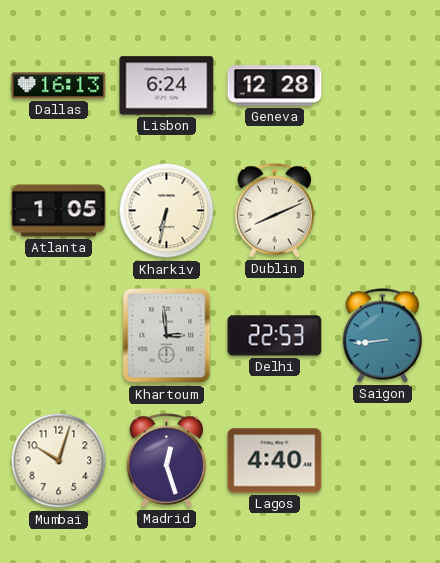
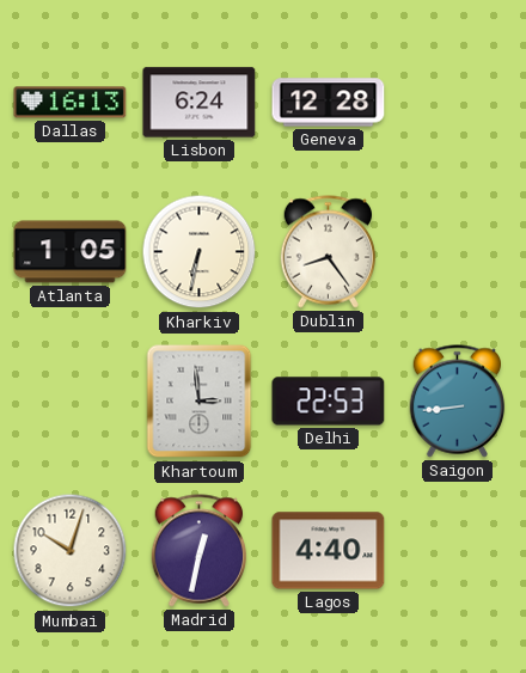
Dublin: 8:11 -> 8:24 (329, 252)
Madrid: 12:27 -> 12:32 (200, 551)
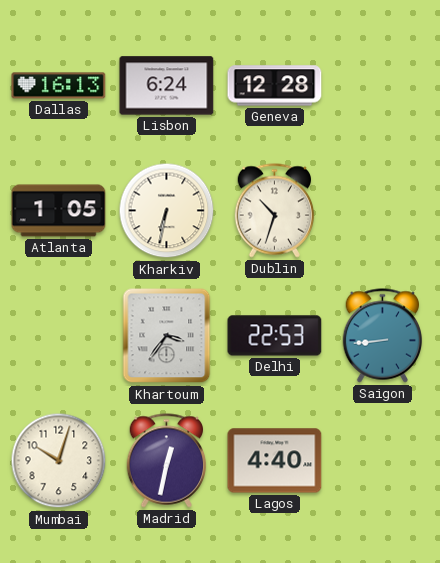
Dublin: 8:24 -> 10:33 (275, 211)
Khartoum: 2:59 -> 3:36 (167, 336)
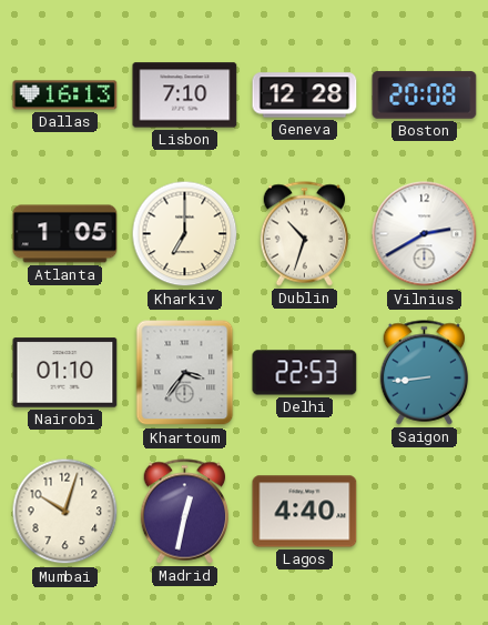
Lisbon: 6:24 -> 7:10 (185, 95)
Boston: none -> 20:08 (425, 95)
Kharkiv: 6:32 -> 7:00 (185, 234)
Vilnius: none -> 2:40 (425, 234)
Nairobi: none -> 01:10 (65, 373)
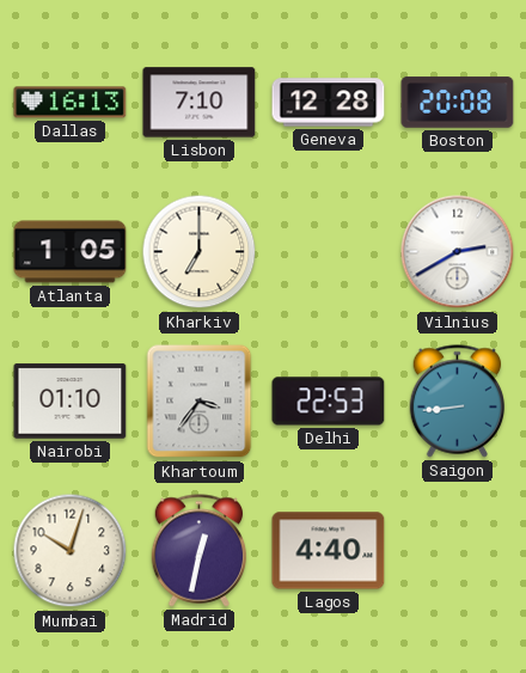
Dublin: 10:33 -> none (305, 234)
